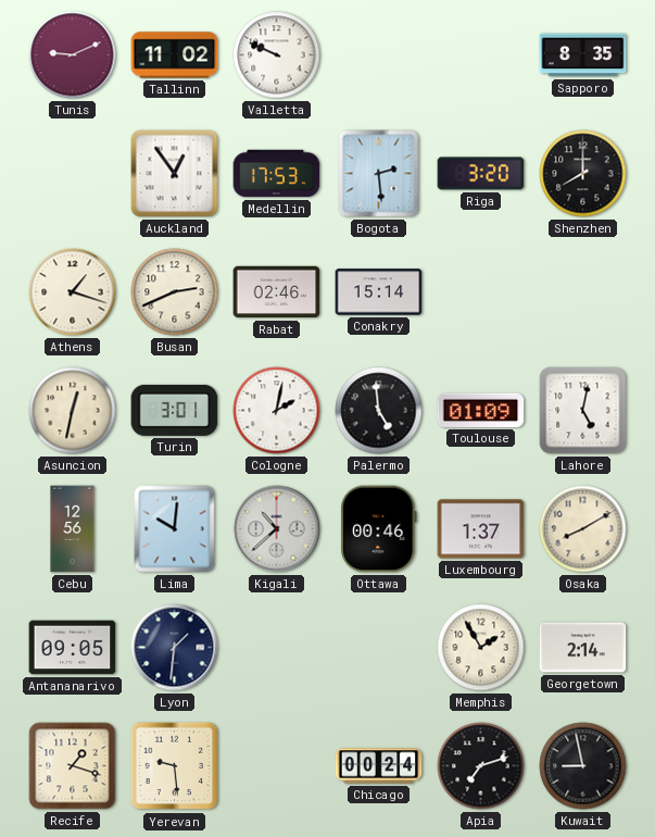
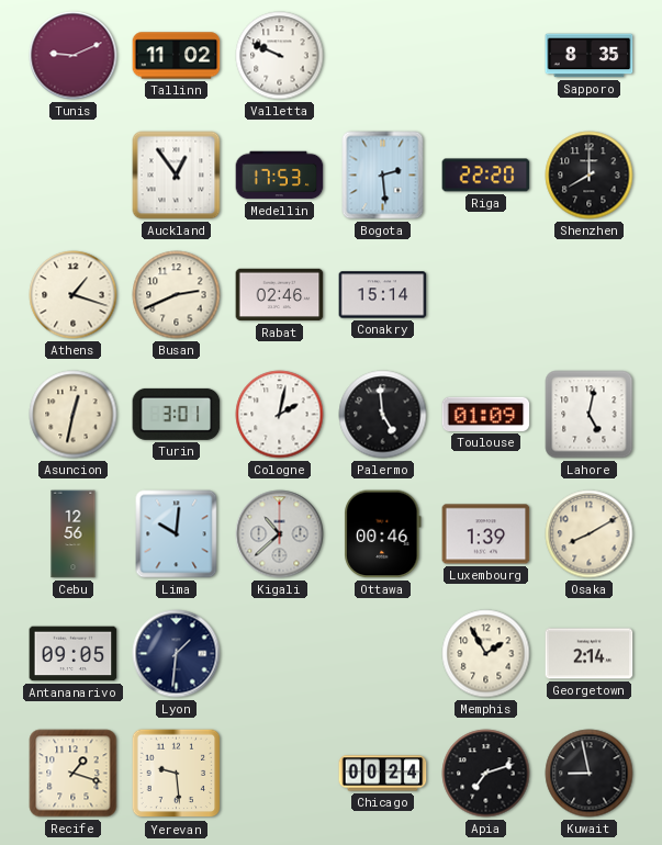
Riga: 3:20 -> 22:20 (486, 176)
Luxembourg: 1:37 -> 1:39 (486, 534)
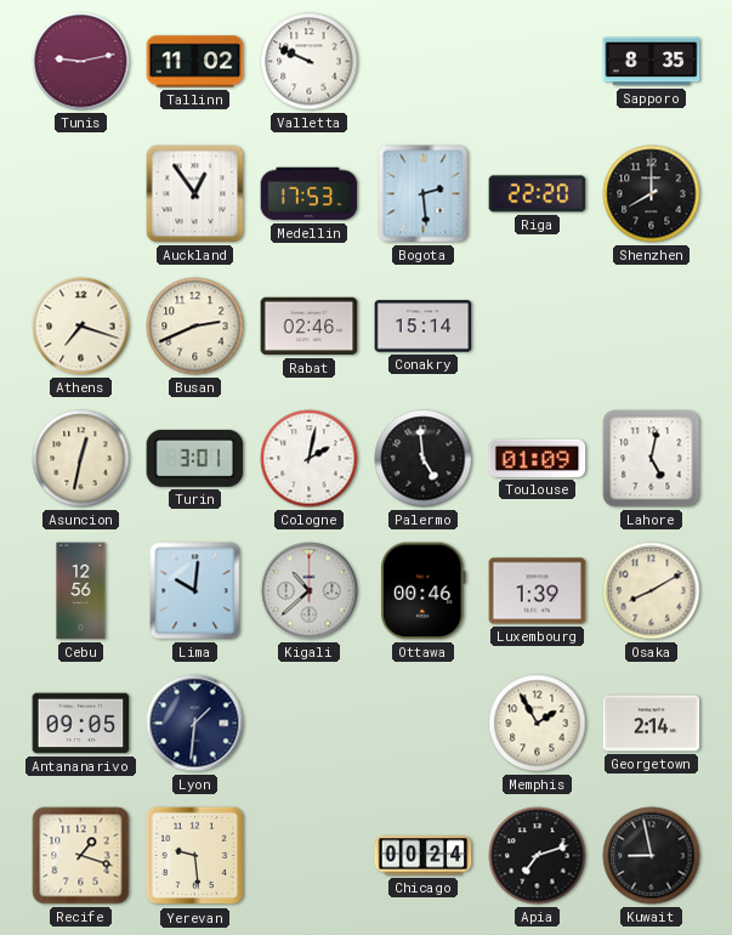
Tunis: 9:11 -> 9:13 (81, 62)
Athens: 1:18 -> 7:18 (81, 327)
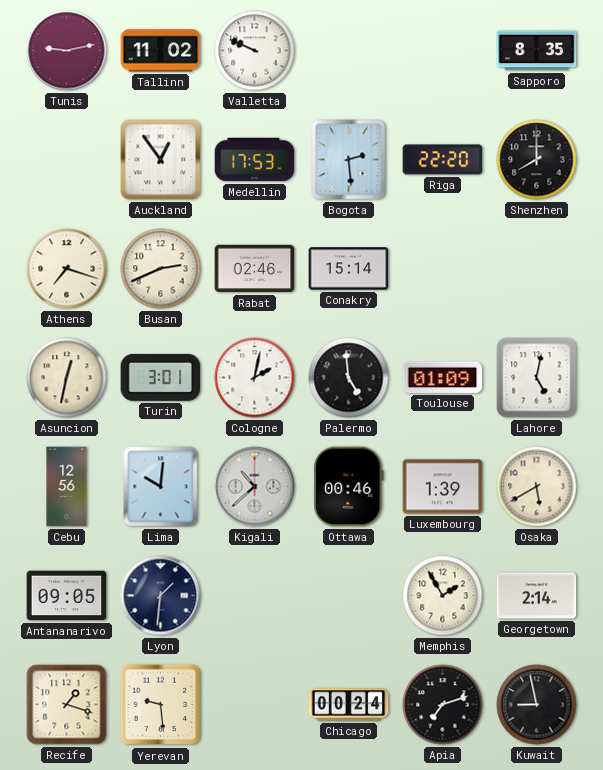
Osaka: 8:10 -> 5:40 (537, 487)
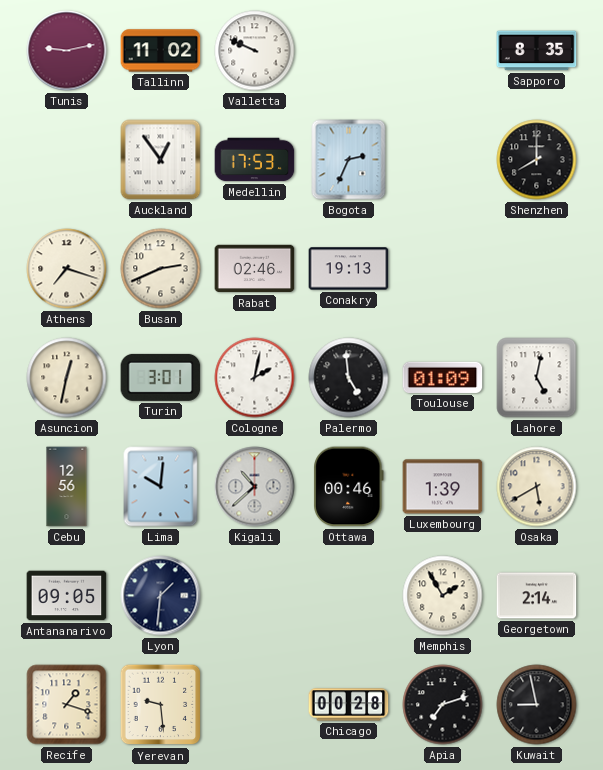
Bogota: 2:29 -> 2:34 (349, 160)
Riga: 22:20 -> none (443, 160)
Conakry: 15:14 -> 19:13 (349, 269)
Chicago: 00:24 -> 00:28 (349, 705)
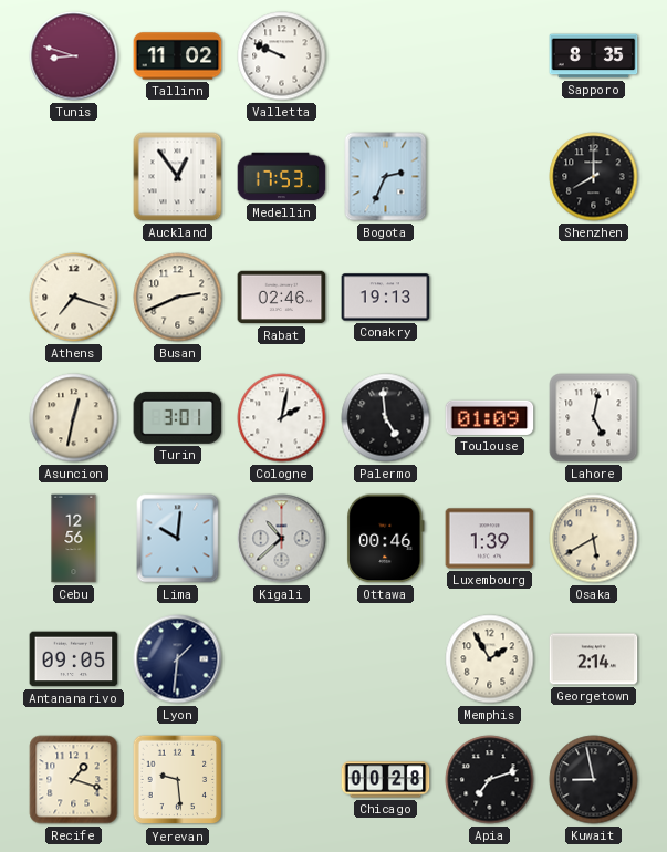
Tunis: 9:13 -> 8:48 (74, 56)
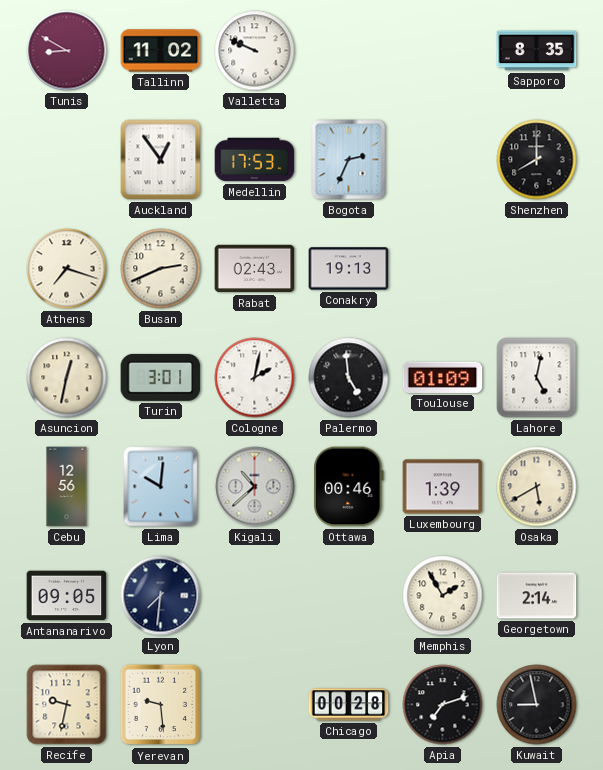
Tunis: 8:48 -> 8:50 (67, 51)
Rabat: 02:46 -> 02:43 (255, 269)
Lyon: 1:31 -> 7:31 (161, 596)
Recife: 1:18 -> 9:32 (67, 705)
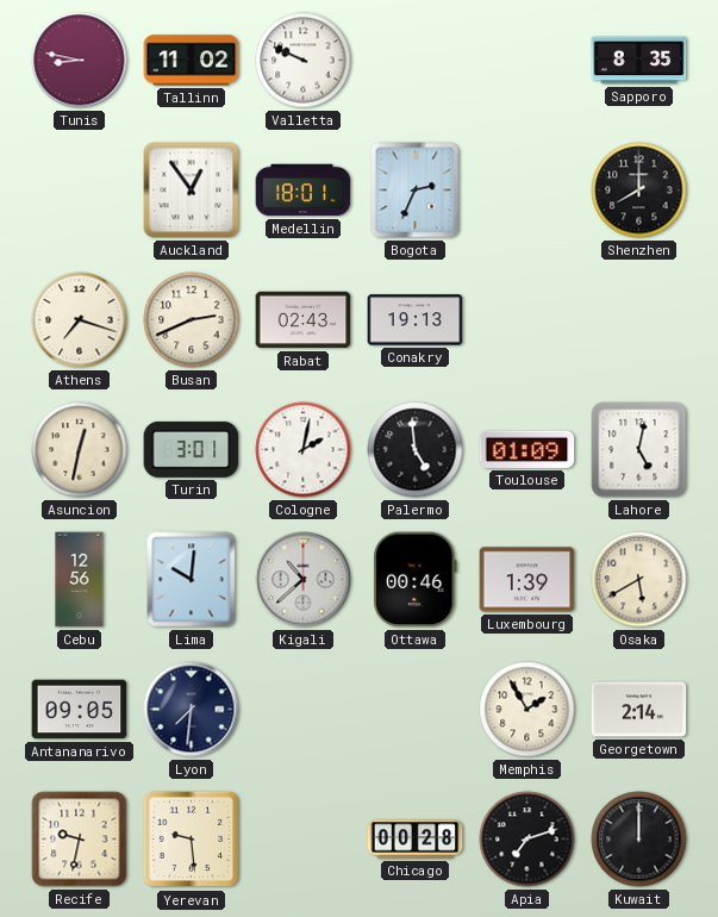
Tunis: 8:50 -> 8:47 (80, 61)
Medellin: 17:53 -> 18:01 (304, 191)
Kuwait: 8:58 -> 12:00 (639, 840)
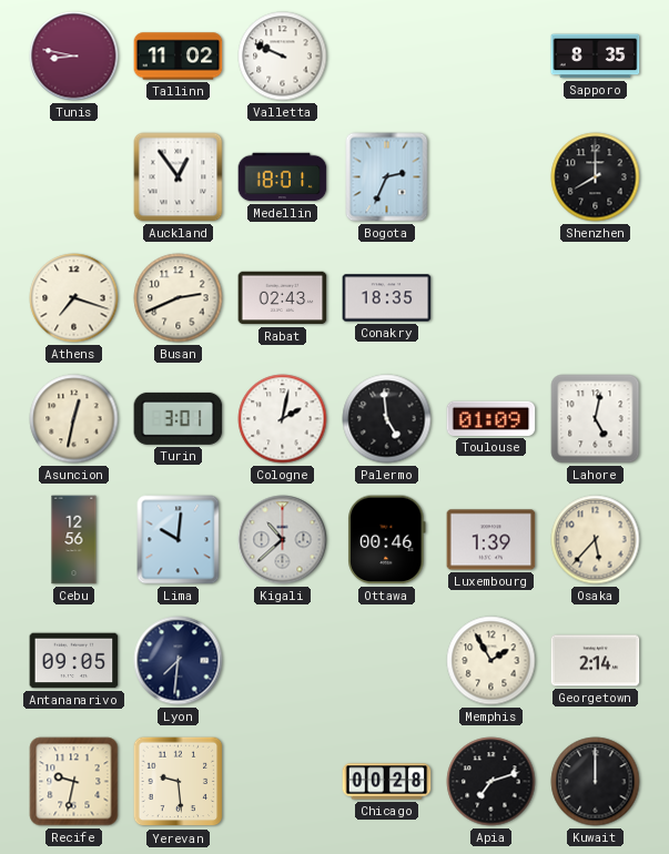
Conakry: 19:13 -> 18:35 (387, 298)
Osaka: 5:40 -> 5:37 (596, 540)
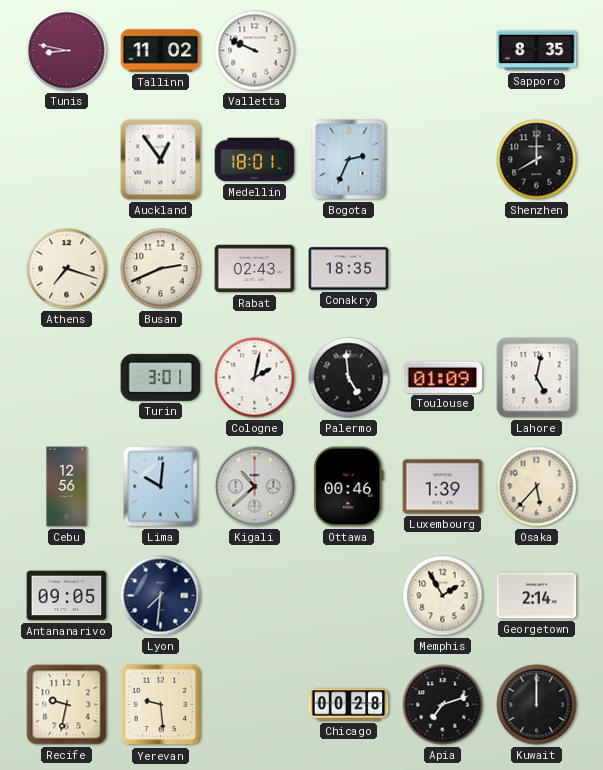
Asuncion: 12:32 -> none (74, 419)
